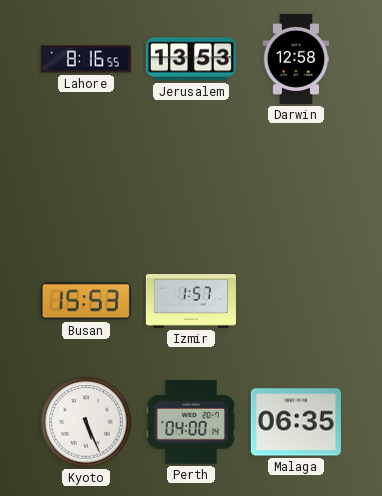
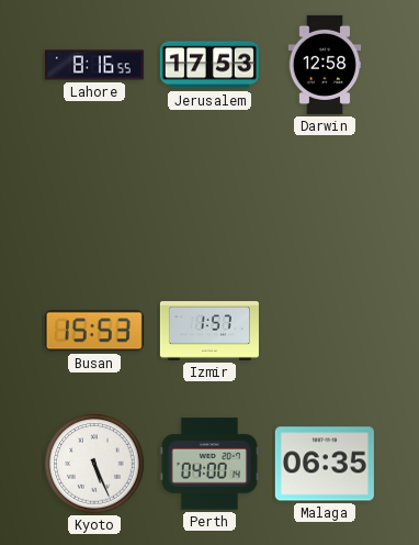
Jerusalem: 13:53 -> 17:53 (209, 65)
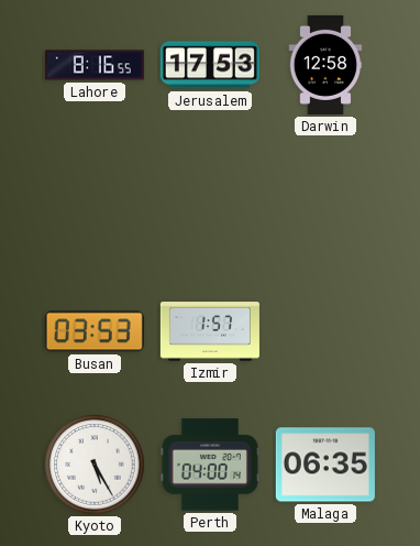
Busan: 15:53 -> 03:53 (95, 331)
Kyoto: 5:26 -> 5:25 (95, 465)
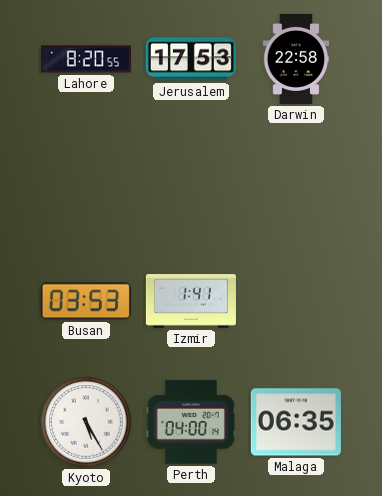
Lahore: 8:16 -> 8:20 (86, 59)
Darwin: 12:58 -> 22:58 (296, 59)
Izmir: 1:57 -> 1:41 (191, 301)
